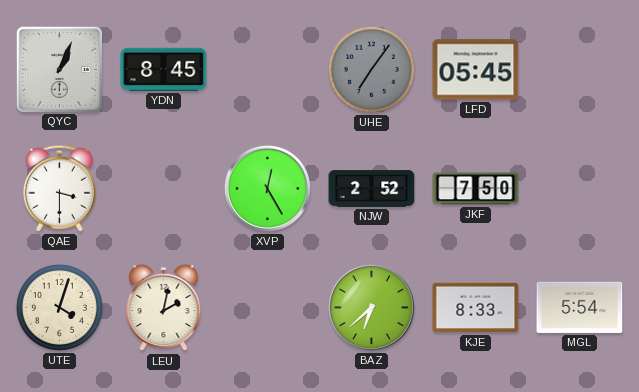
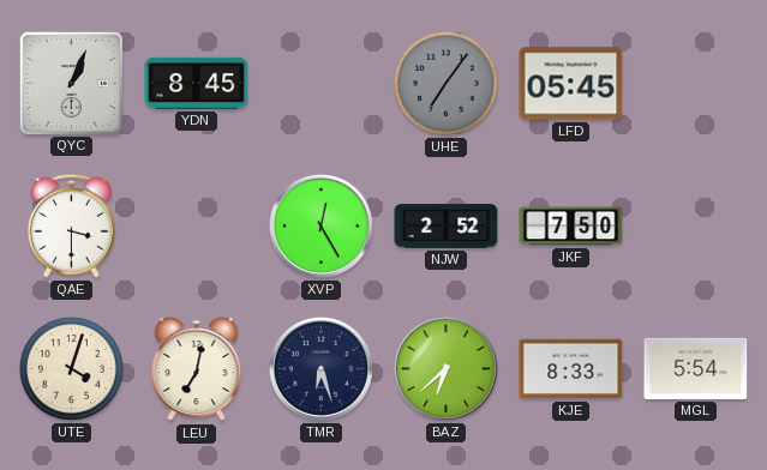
LEU: 2:02 -> 7:02 (197, 369)
TMR: none -> 6:27 (320, 368)
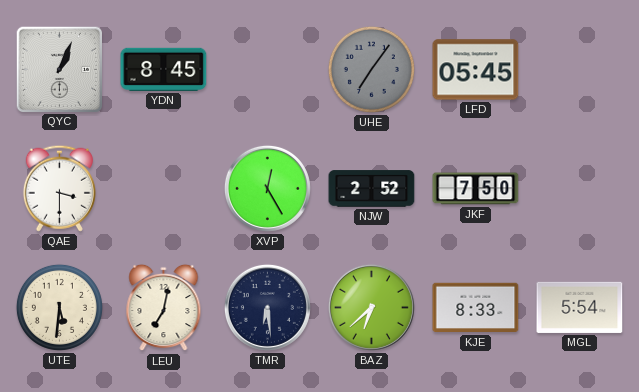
UTE: 4:03 -> 5:31 (59, 307)
TMR: 6:27 -> 6:29 (267, 307)
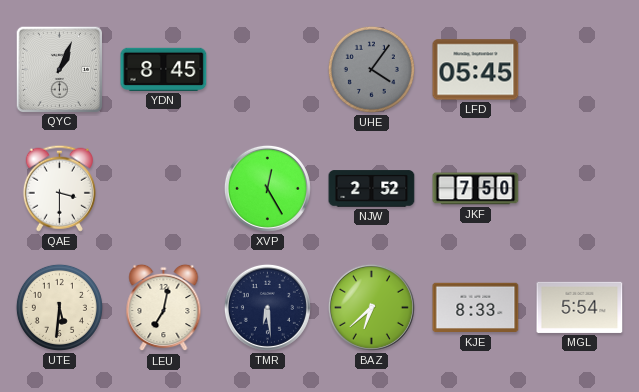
UHE: 7:06 -> 4:06 (371, 69)
